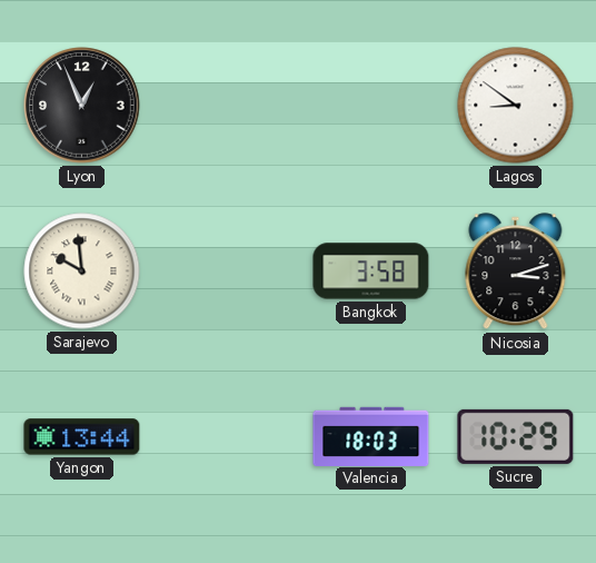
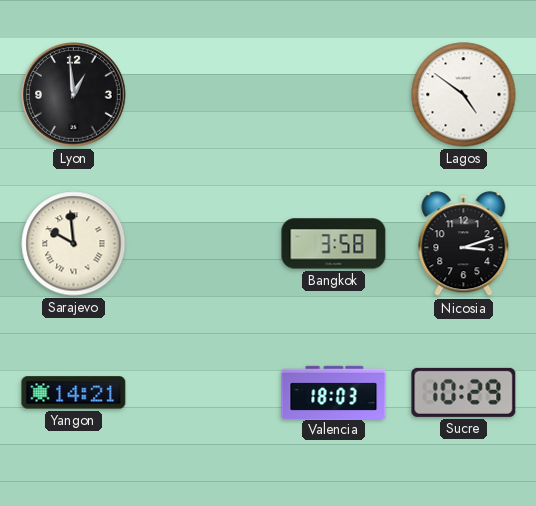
Lyon: 12:56 -> 12:59 (74, 95)
Lagos: 8:51 -> 4:51 (464, 95)
Yangon: 13:44 -> 14:21 (74, 393)
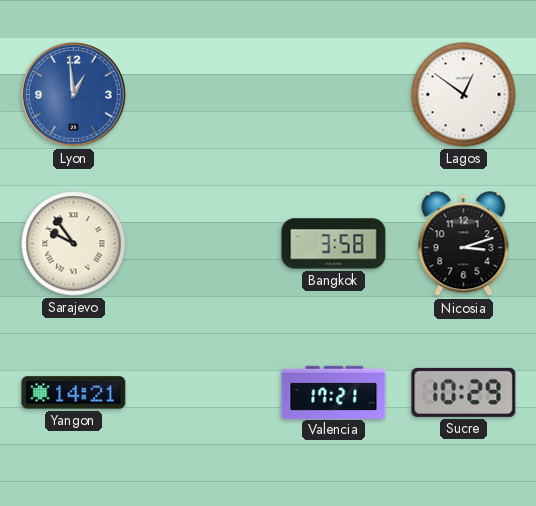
Lyon dial: black -> blue (74, 95)
Lagos: 4:51 -> 12:51 (464, 95)
Sarajevo: 9:59 -> 9:54 (74, 244)
Valencia: 18:03 -> 17:21 (334, 392)
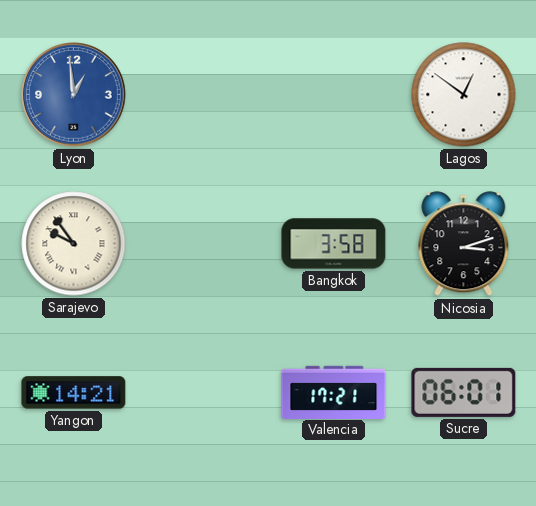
Sucre: 10:29 -> 06:01 (464, 392)
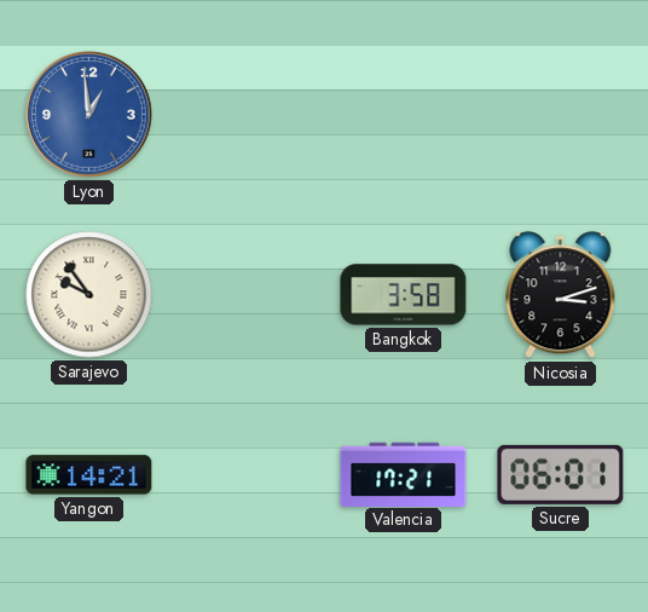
Lagos: 12:51 -> none (464, 95)
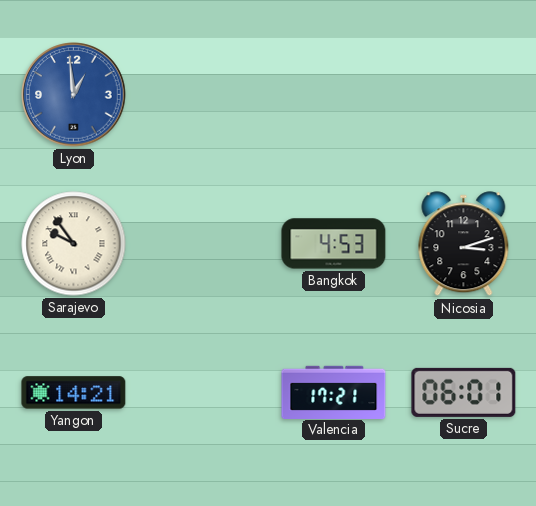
Bangkok: 3:58 -> 4:53 (334, 244)
